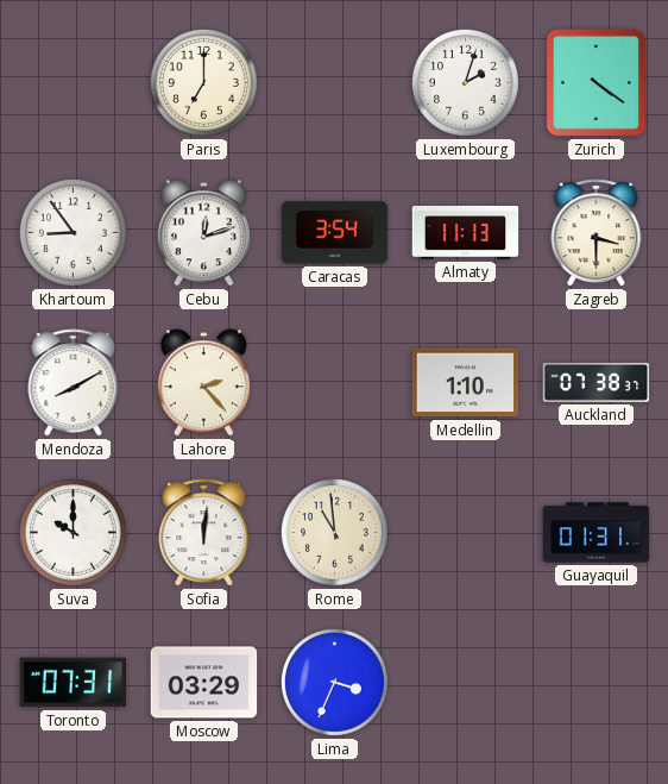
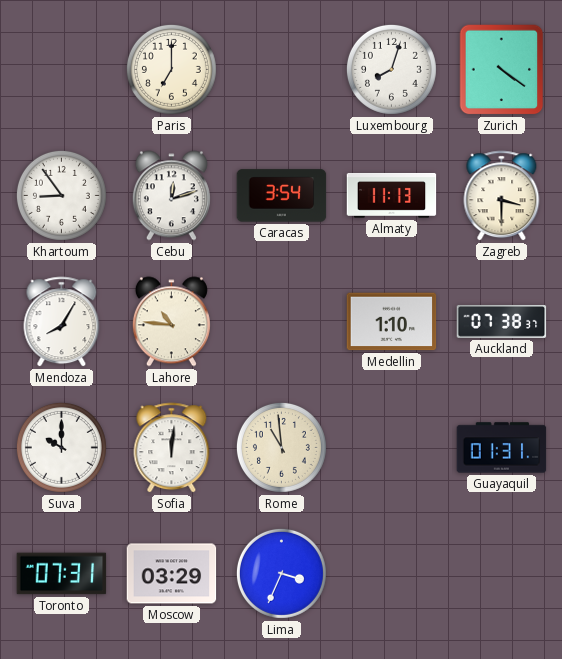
Luxembourg: 2:03 -> 8:03 (391, 69)
Mendoza: 8:10 -> 8:05 (62, 322)
Lahore: 2:23 -> 10:46 (171, 322)
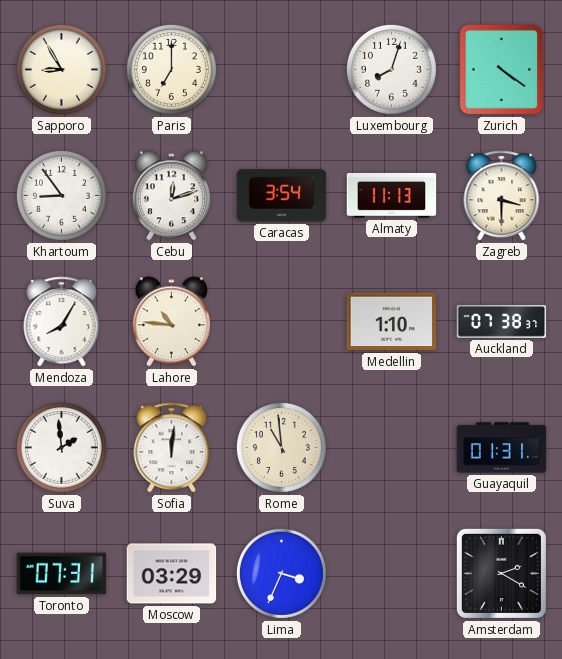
Sapporo: none -> 8:55 (61, 69)
Suva: 10:00 -> 1:59 (61, 447)
Amsterdam: none -> 2:20 (501, 573)
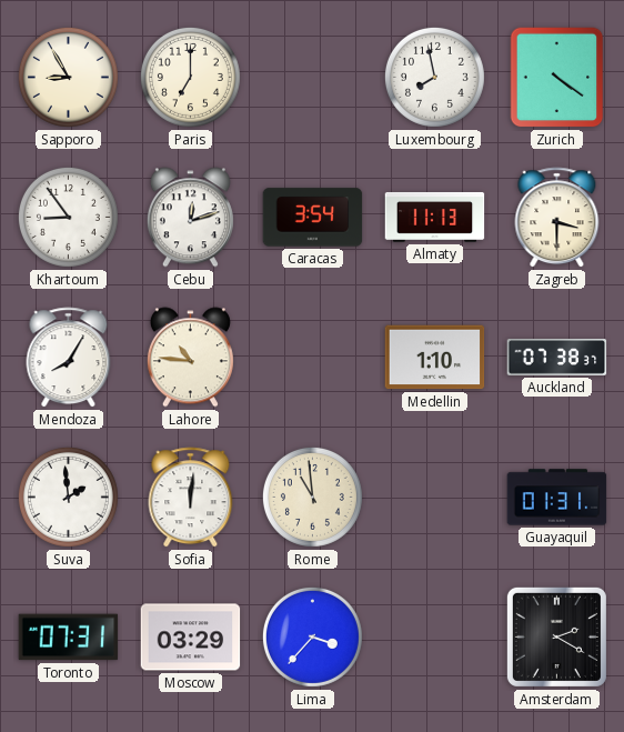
Luxembourg: 8:03 -> 7:58 (434, 77)
Lima: 3:34 -> 3:37 (312, 636)
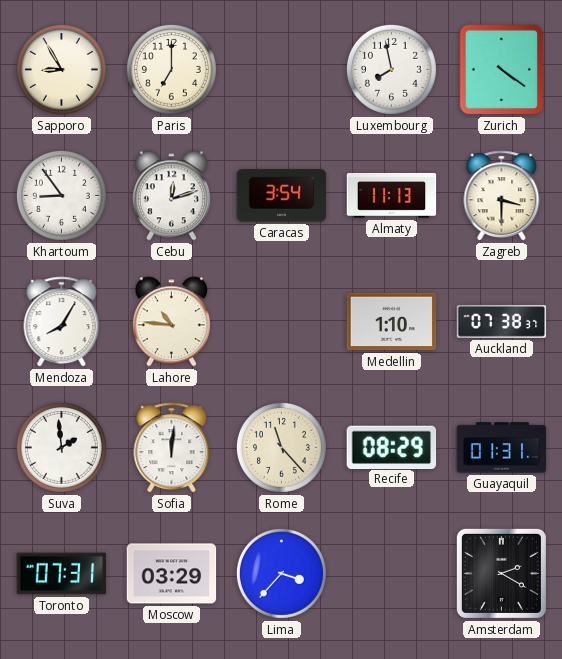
Rome: 10:59 -> 11:23 (281, 447)
Recife: none -> 08:29 (392, 447)
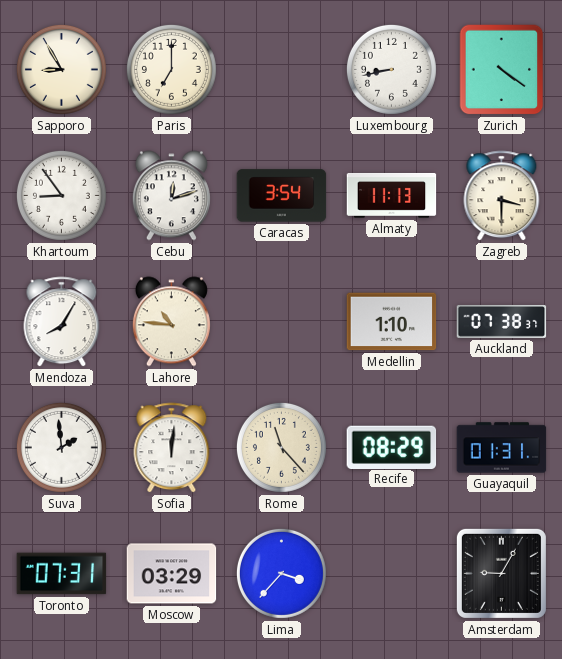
Luxembourg: 7:58 -> 8:43 (391, 69)
Amsterdam: 2:20 -> 9:05 (501, 573)
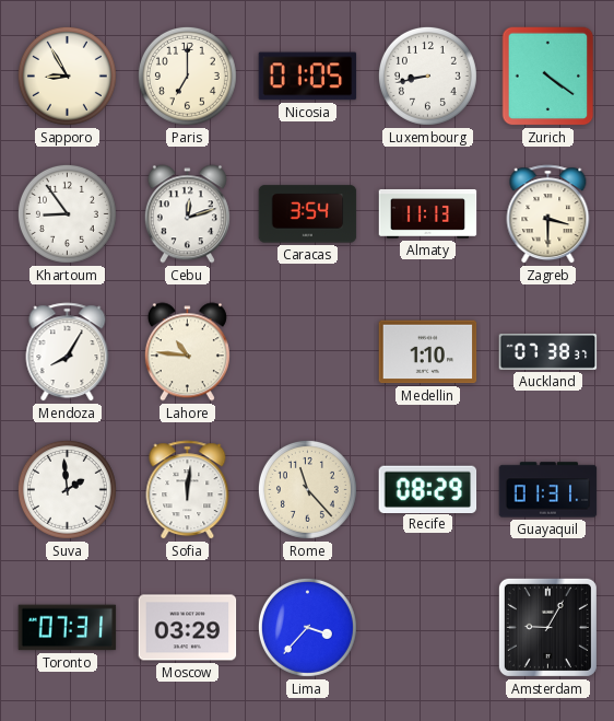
Nicosia: none -> 01:05 (308, 77)
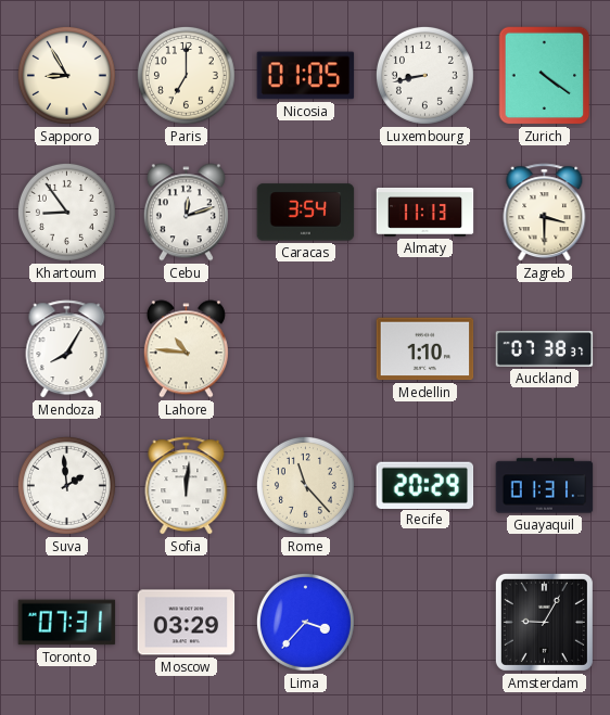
Recife: 08:29 -> 20:29 (425, 485)
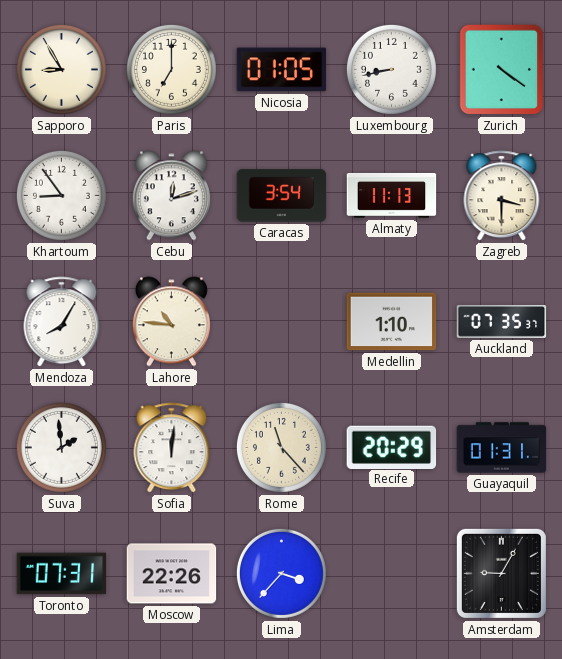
Auckland: 07:38 -> 07:35 (502, 321)
Moscow: 03:29 -> 22:26 (172, 574)
